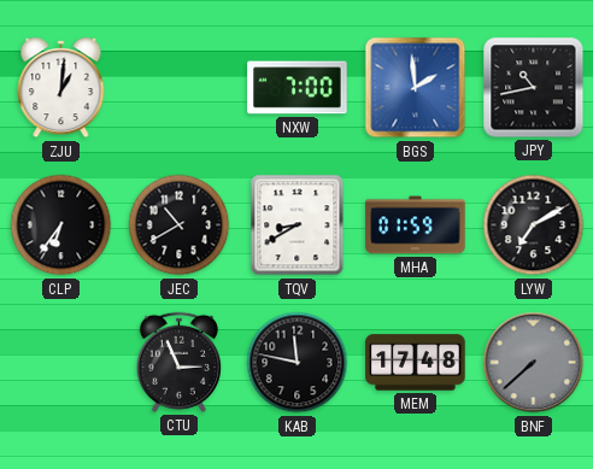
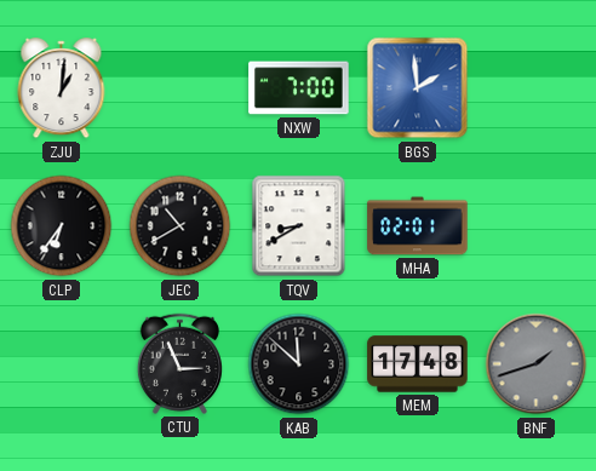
JPY: 10:43 -> none (534, 88)
MHA: 01:59 -> 02:01 (418, 226)
LYW: 7:10 -> none (534, 225)
KAB: 11:47 -> 11:52 (299, 364)
BNF: 7:38 -> 1:42 (537, 364)
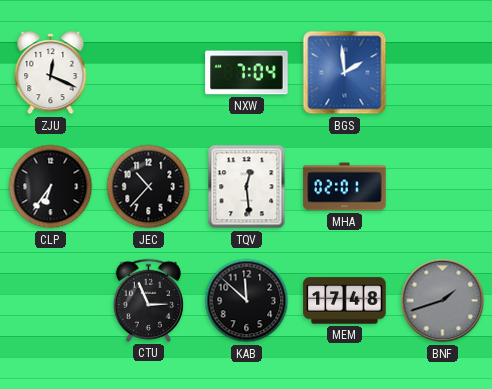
ZJU: 1:01 -> 12:19 (51, 73)
NXW: 7:00 -> 7:04 (247, 73)
JEC: 10:40 -> 10:37 (149, 187)
TQV: 8:40 -> 12:29 (247, 187)
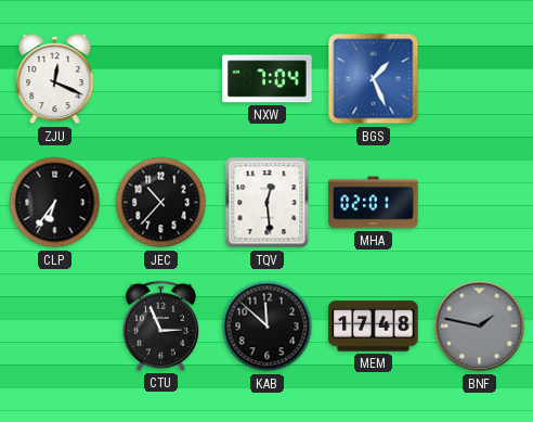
BGS: 1:59 -> 1:26 (374, 79)
BNF: 1:42 -> 1:47 (480, 327)
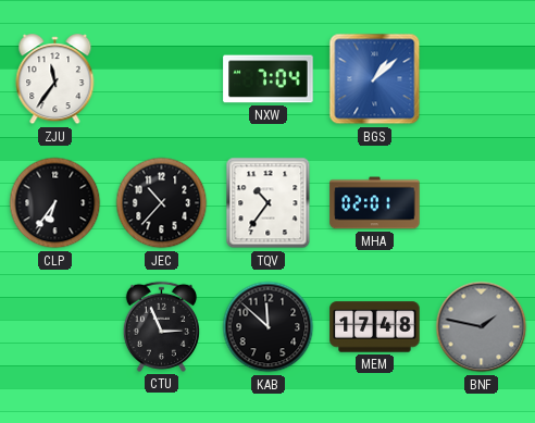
ZJU: 12:19 -> 11:36 (55, 79)
BGS: 1:26 -> 1:08 (375, 79)
TQV: 12:29 -> 10:36 (269, 203)
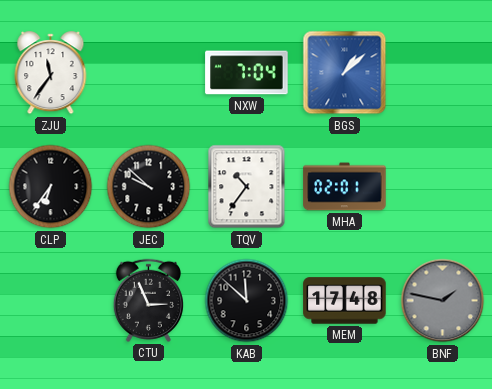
JEC: 10:37 -> 9:52 (149, 187)
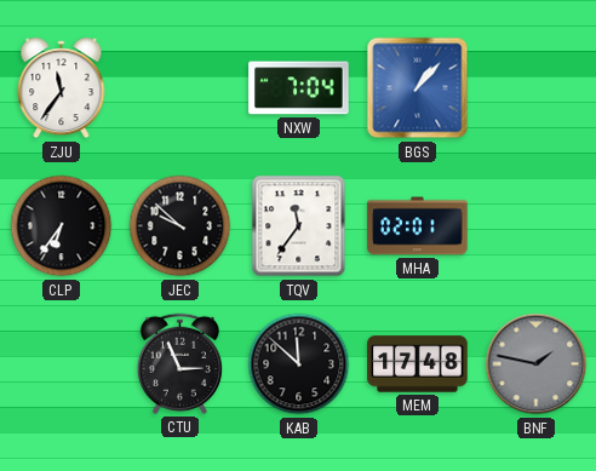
BGS: 1:08 -> 1:07 (418, 88)
TQV: 10:36 -> 11:36 (299, 226)
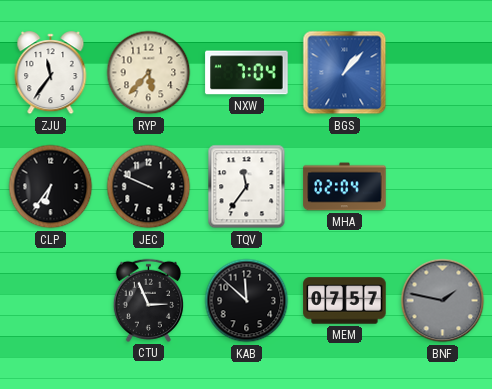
RYP: none -> 5:37 (149, 73)
JEC: 9:52 -> 9:49 (149, 187)
MHA: 02:01 -> 02:04 (345, 187)
MEM: 17:48 -> 07:57 (345, 301)
